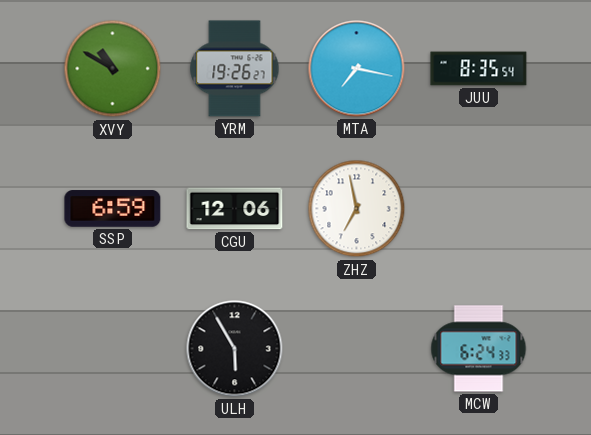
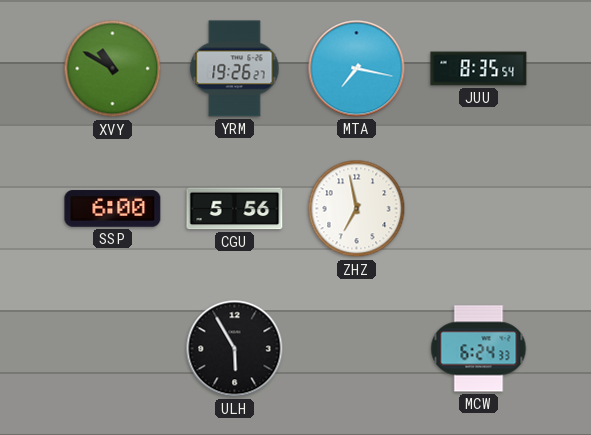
SSP: 6:59 -> 6:00 (113, 209)
CGU: 12:06 -> 5:56 (235, 209)
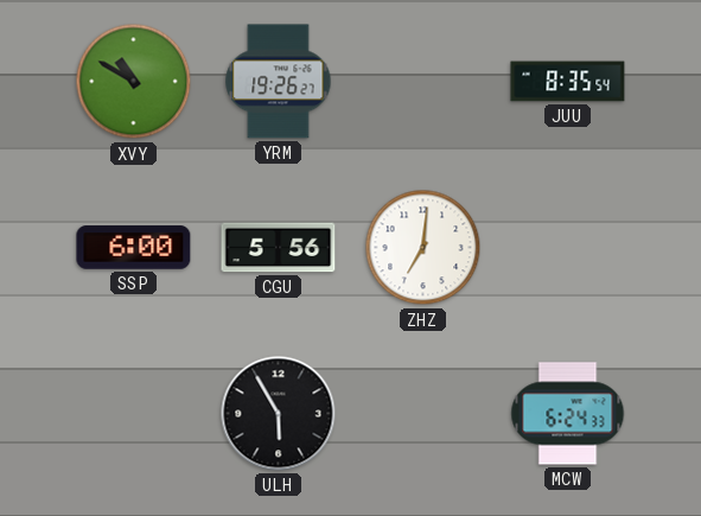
MTA: 7:17 -> none (357, 69)
ZHZ: 6:58 -> 7:01 (423, 248)
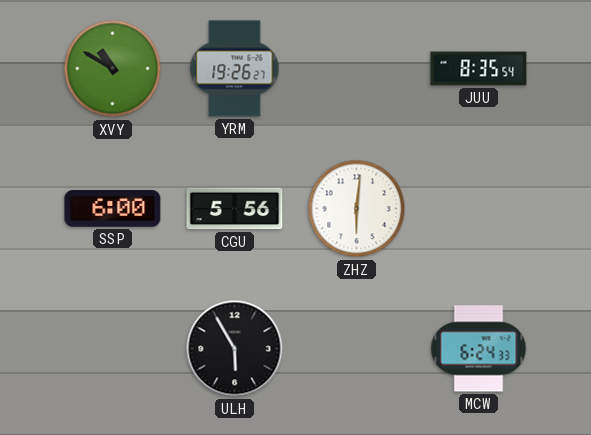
ZHZ: 7:01 -> 6:01 (357, 209)
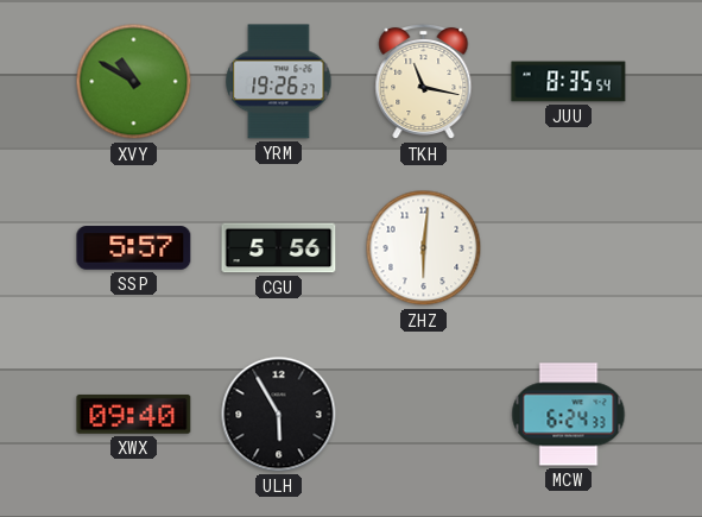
TKH: none -> 11:17 (424, 82)
SSP: 6:00 -> 5:57 (134, 248)
XWX: none -> 09:40 (134, 414)
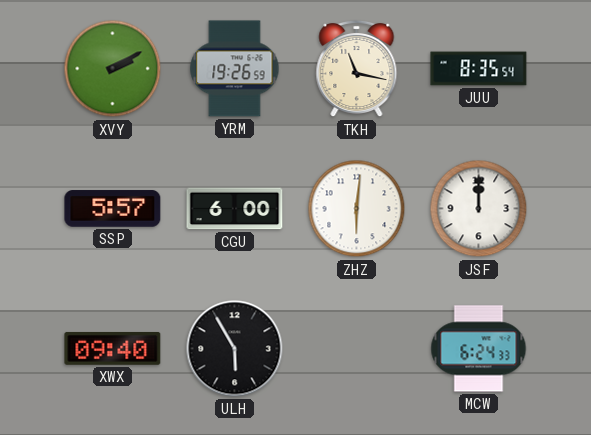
XVY: 10:50 -> 2:10 (113, 69)
YRM: 19:26:27 -> 19:26:59 (235, 69)
CGU: 5:56 -> 6:00 (235, 209)
JSF: none -> 12:00 (479, 209)
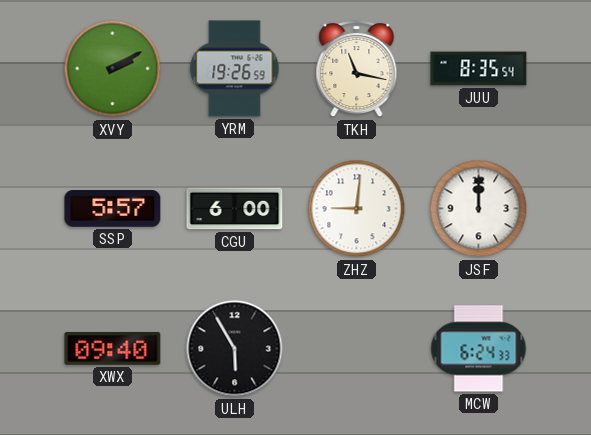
ZHZ: 6:01 -> 9:01 (357, 209)
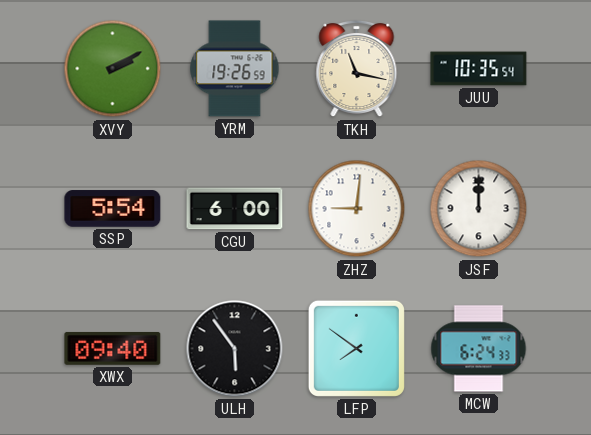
JUU: 8:35 -> 10:35 (479, 69)
SSP: 5:57 -> 5:54 (113, 209)
ULH: 5:55 -> 5:54 (235, 349)
LFP: none -> 7:51 (356, 348)
